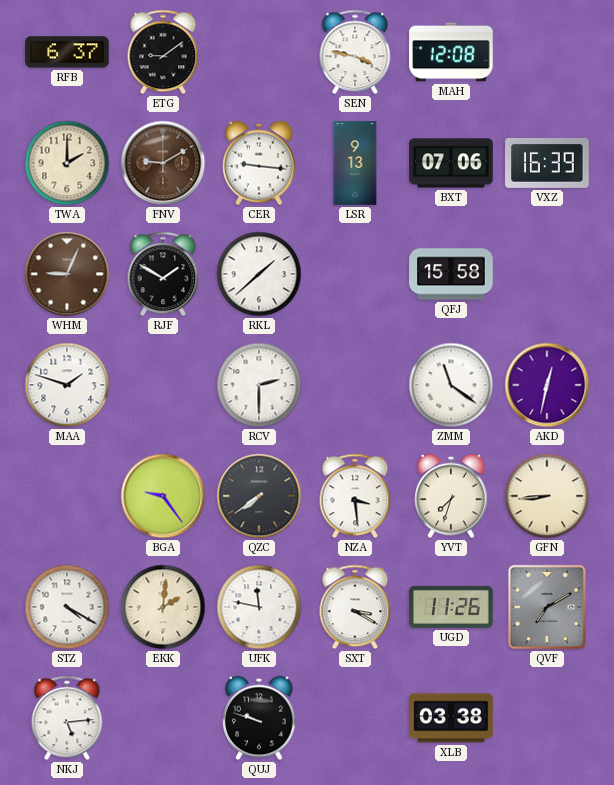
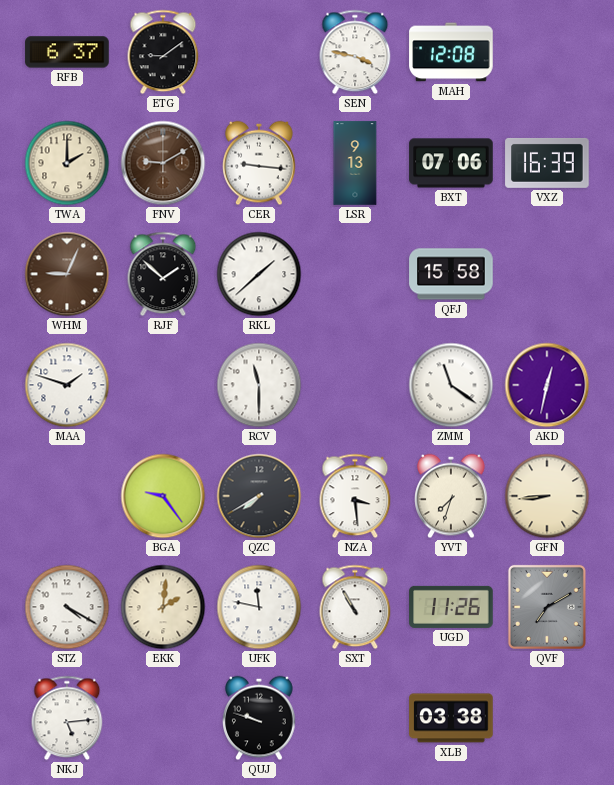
RJF: 1:50 -> 1:52 (163, 274)
RCV: 2:30 -> 11:30 (259, 385)
QZC: 7:39 -> 7:40 (259, 496)
SXT: 3:20 -> 10:55 (355, 607)
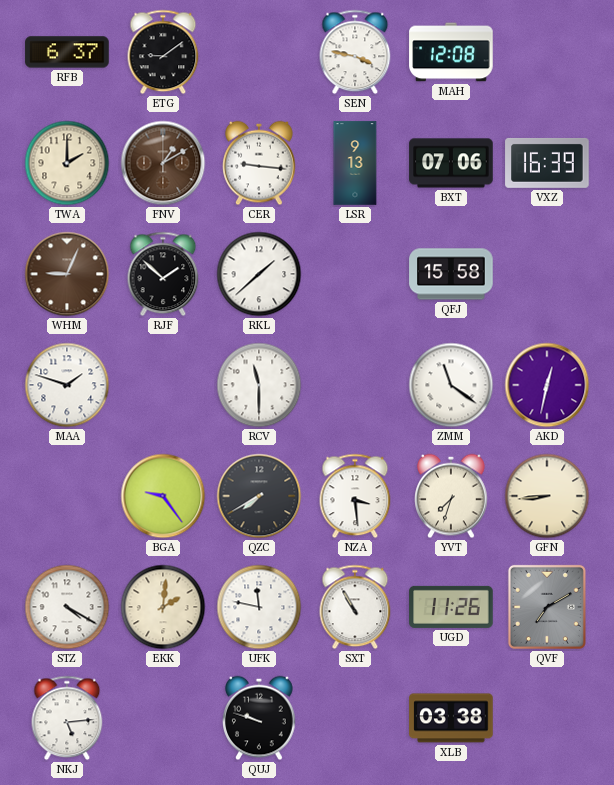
FNV: 9:10 -> 1:10 (163, 163)
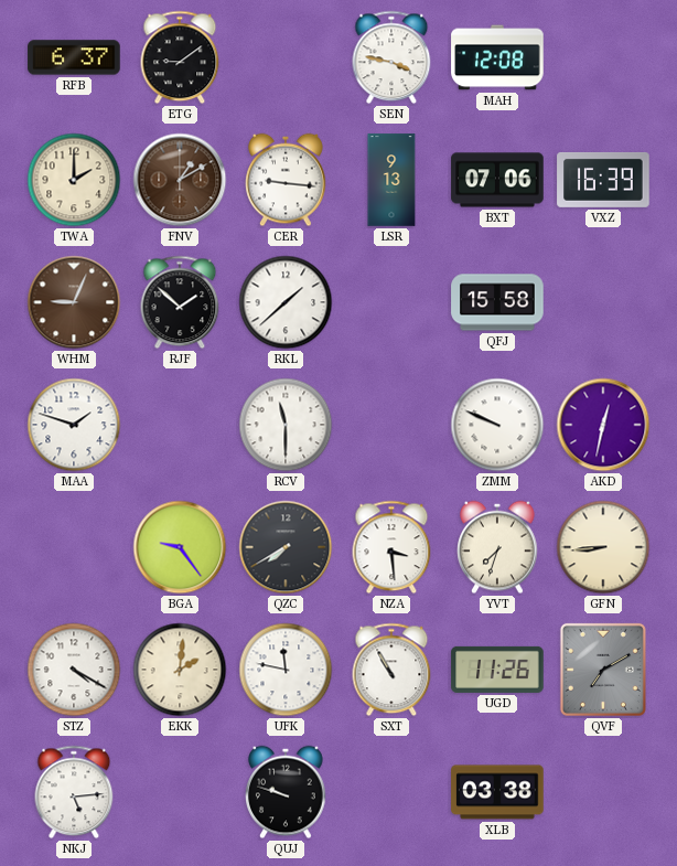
ZMM: 11:21 -> 9:49 (497, 425)
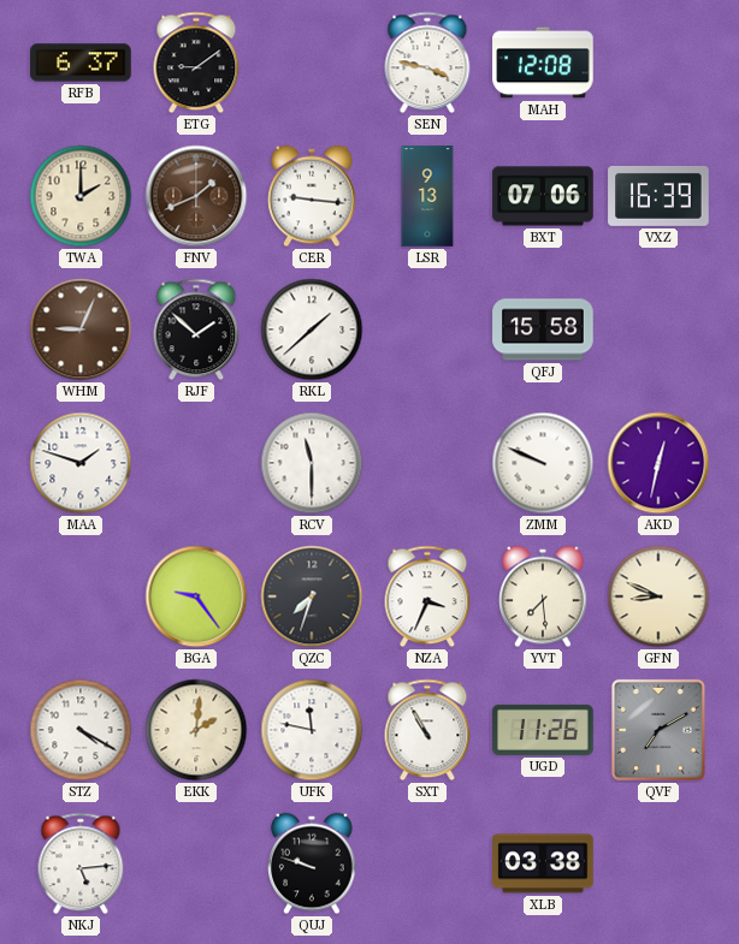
FNV: 1:10 -> 1:41 (196, 196)
QZC: 7:40 -> 7:33 (312, 596)
NZA: 3:29 -> 3:34 (427, 596)
YVT: 7:33 -> 7:29 (543, 596)
GFN: 8:44 -> 8:49 (658, 596)
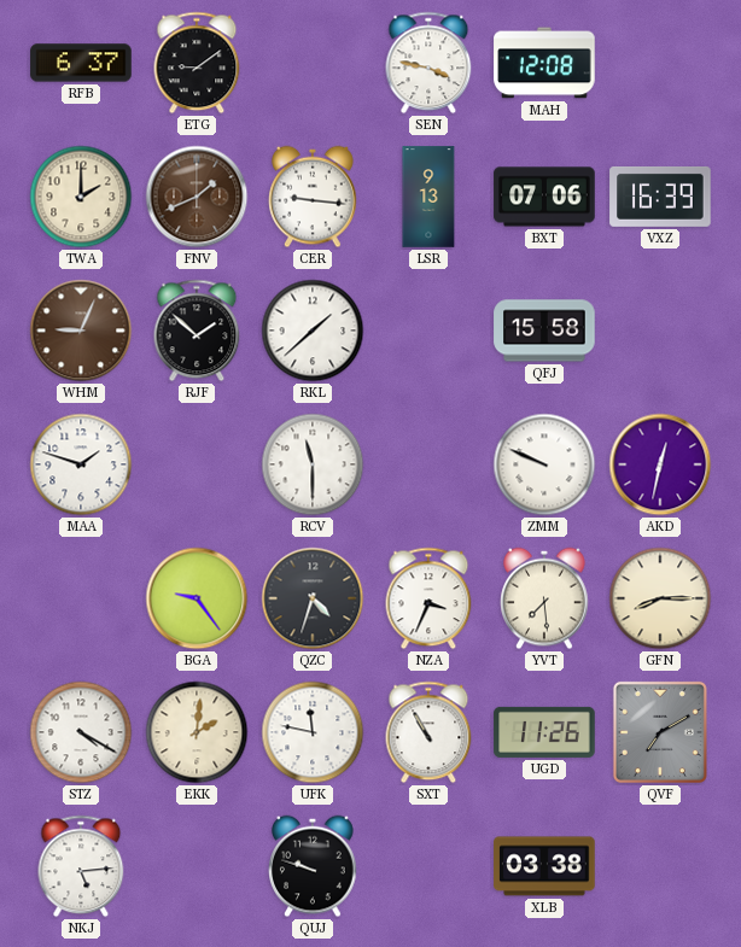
QZC: 7:33 -> 4:33 (313, 598)
GFN: 8:49 -> 8:15 (660, 598)
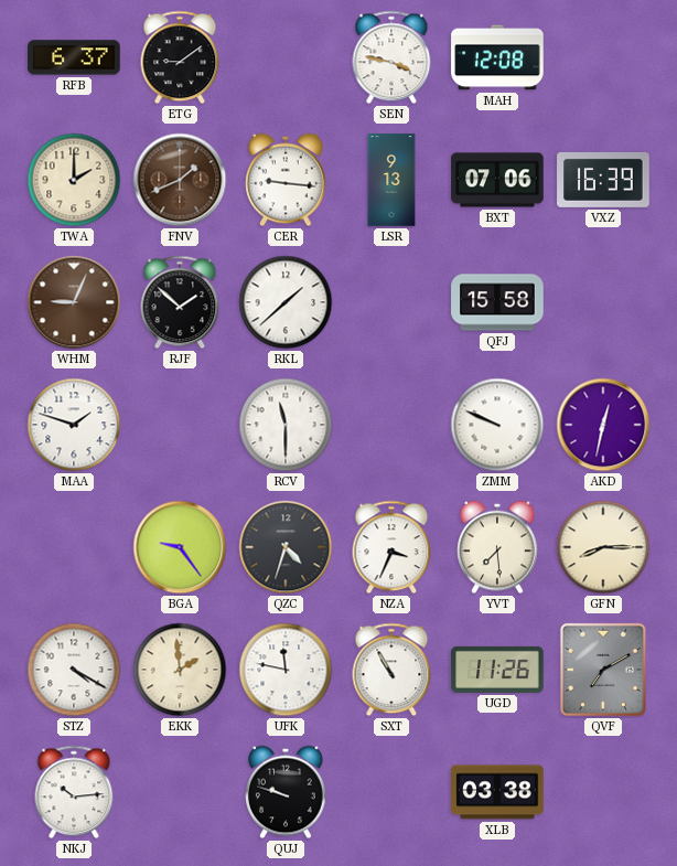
EKK: 2:01 -> 1:59 (180, 670)
NKJ: 5:14 -> 10:14 (74, 792)
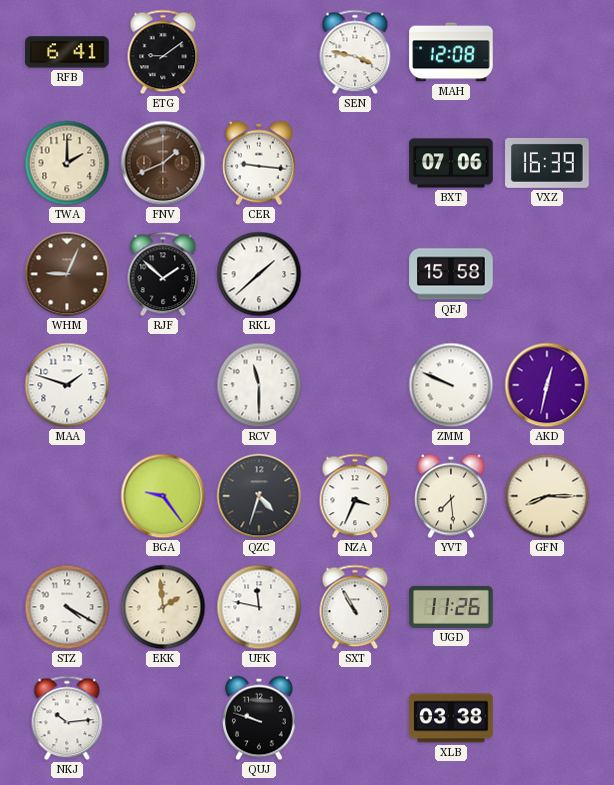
RFB: 6:37 -> 6:41 (67, 52)
LSR: 9:13 -> none (391, 180)
QVF: 7:10 -> none (603, 670)
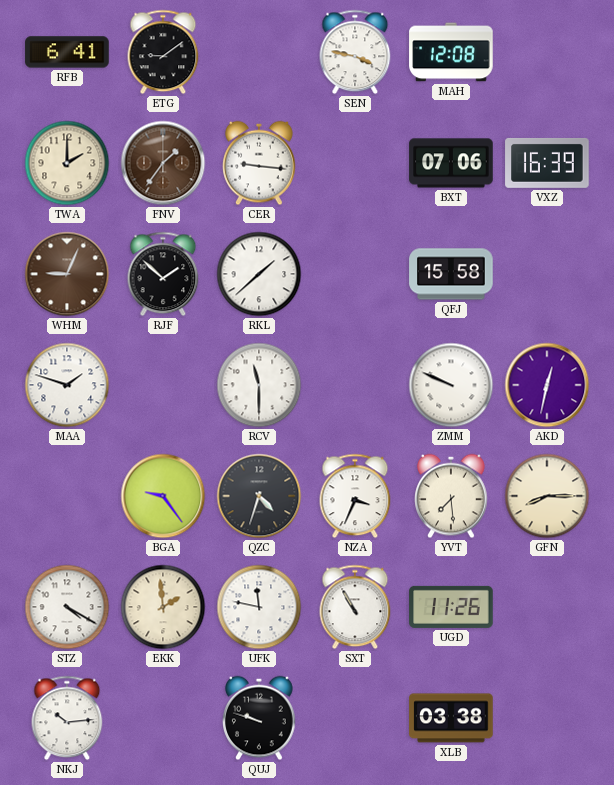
FNV: 1:41 -> 1:36 (163, 163)
